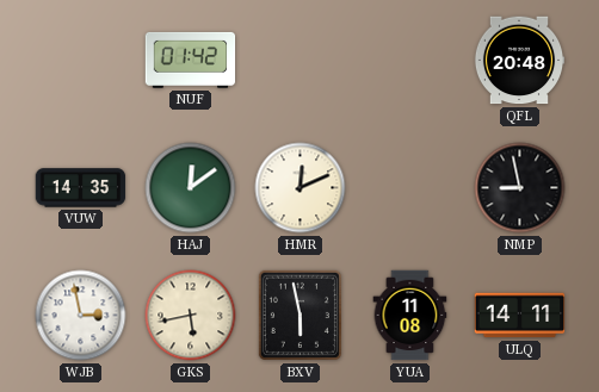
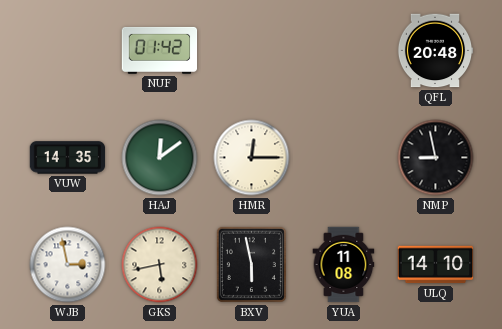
HMR: 12:11 -> 12:15 (252, 158)
ULQ: 14:11 -> 14:10 (436, 265)
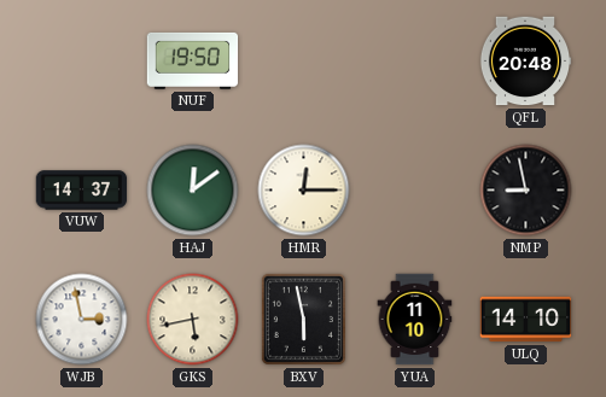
NUF: 01:42 -> 19:50 (193, 60)
VUW: 14:35 -> 14:37 (82, 191)
YUA: 11:08 -> 11:10 (415, 320)
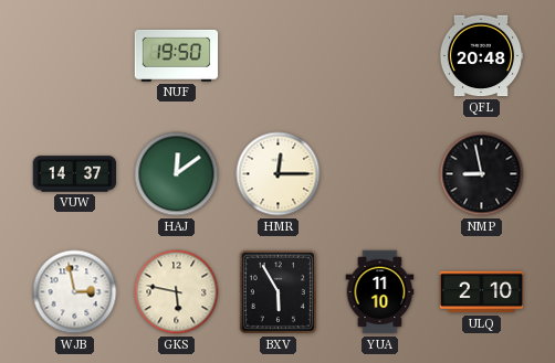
GKS: 5:43 -> 5:47 (177, 292)
BXV: 5:58 -> 5:55 (277, 291)
ULQ: 14:10 -> 2:10 (482, 292)
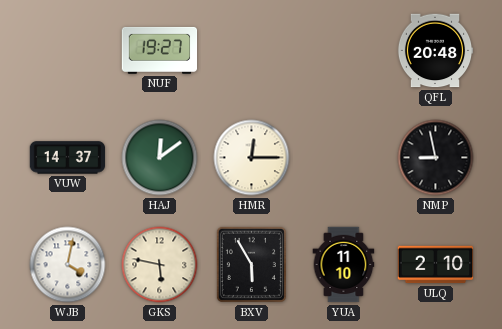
NUF: 19:50 -> 19:27 (160, 50)
WJB: 2:58 -> 4:02 (68, 265)
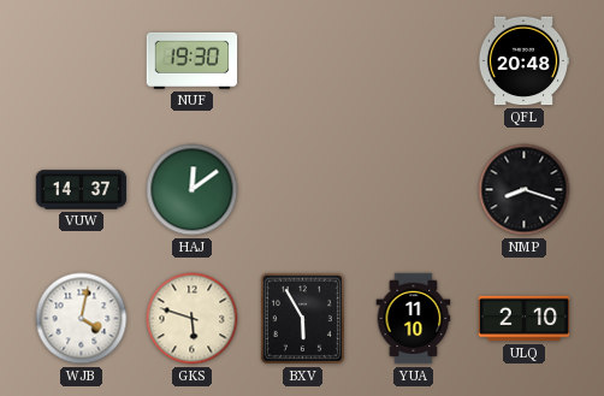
NUF: 19:27 -> 19:30 (193, 60)
HMR: 12:15 -> none (252, 158)
NMP: 8:58 -> 8:18 (525, 190)
GKS: 5:47 -> 5:48 (193, 319)
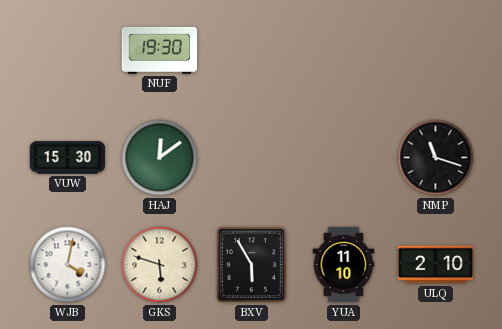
QFL: 20:48 -> none (523, 61)
VUW: 14:37 -> 15:30 (68, 158)
NMP: 8:18 -> 11:18 (436, 158)
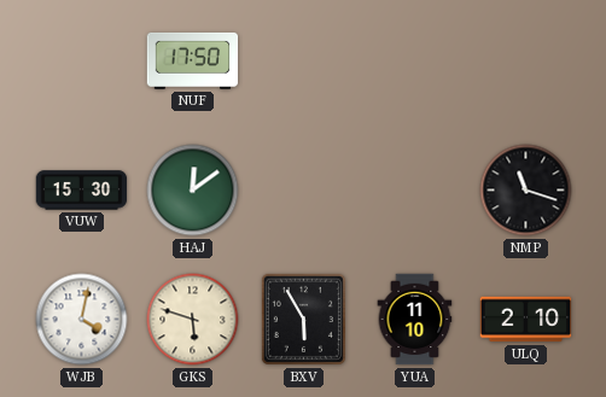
NUF: 19:30 -> 17:50 (193, 60)
